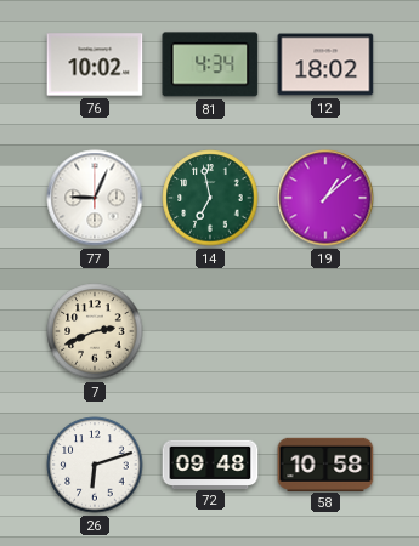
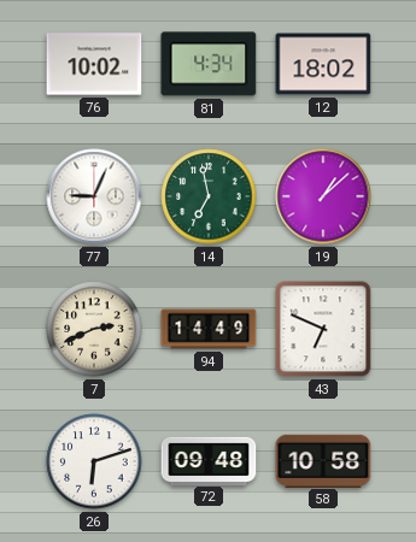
94: none -> 14:49 (209, 329)
43: none -> 6:49 (323, 329)
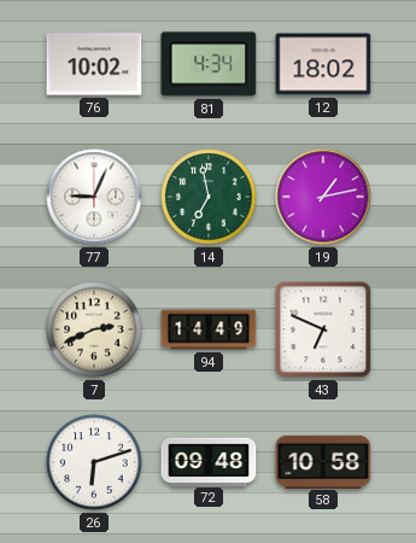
19: 1:08 -> 1:13 (323, 197)
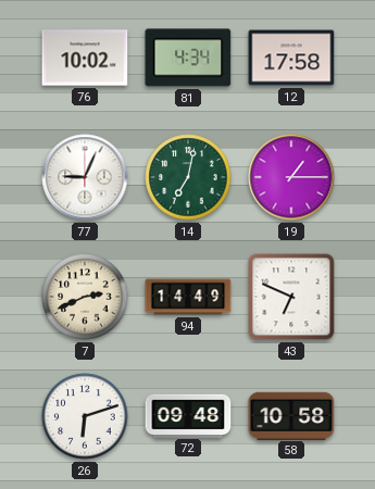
12: 18:02 -> 17:58 (291, 58)
14: 6:58 -> 7:02 (188, 177)
19: 1:13 -> 1:15 (291, 177)
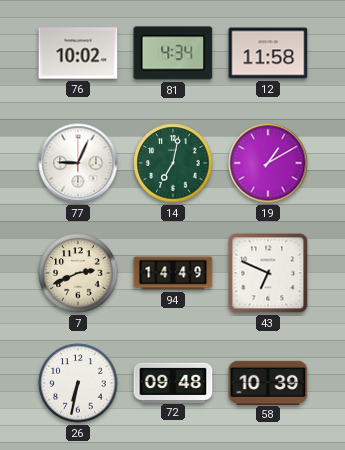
12: 17:58 -> 11:58 (268, 53)
19: 1:15 -> 1:10 (268, 163)
26: 6:12 -> 6:32 (78, 383)
58: 10:58 -> 10:39 (268, 382)
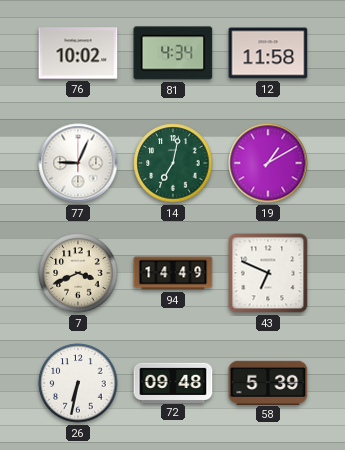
7: 2:41 -> 3:41 (78, 273)
58: 10:39 -> 5:39 (268, 382)
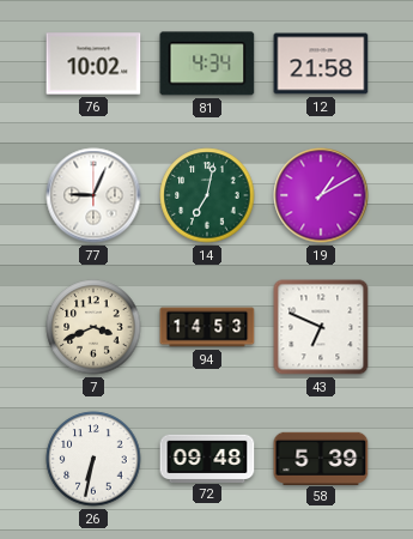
12: 11:58 -> 21:58 (321, 63)
94: 14:49 -> 14:53 (207, 327)
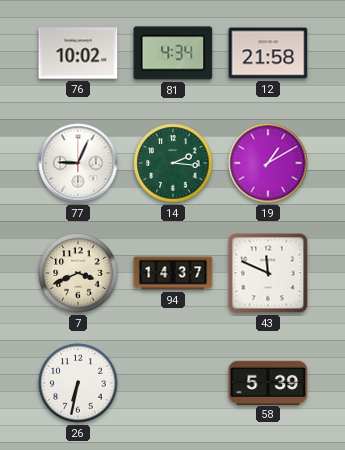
14: 7:02 -> 2:16 (173, 163)
94: 14:53 -> 14:37 (173, 273)
43: 6:49 -> 11:49 (268, 273)
72: 09:48 -> none (207, 458)
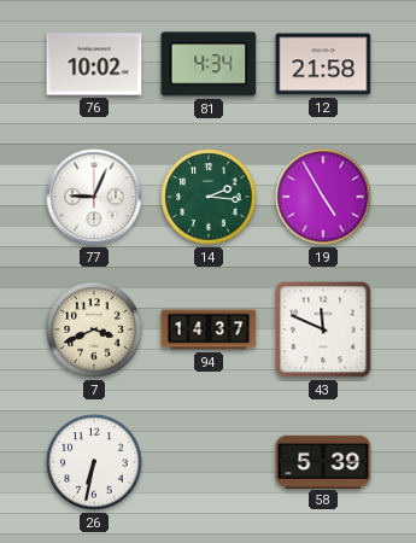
19: 1:10 -> 4:55 (323, 197)
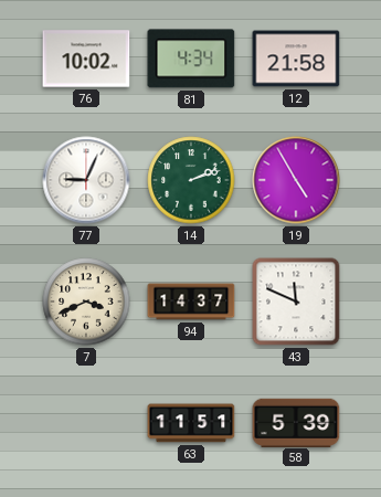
14: 2:16 -> 2:12 (191, 180)
26: 6:32 -> none (94, 462)
63: none -> 11:51 (191, 423)
